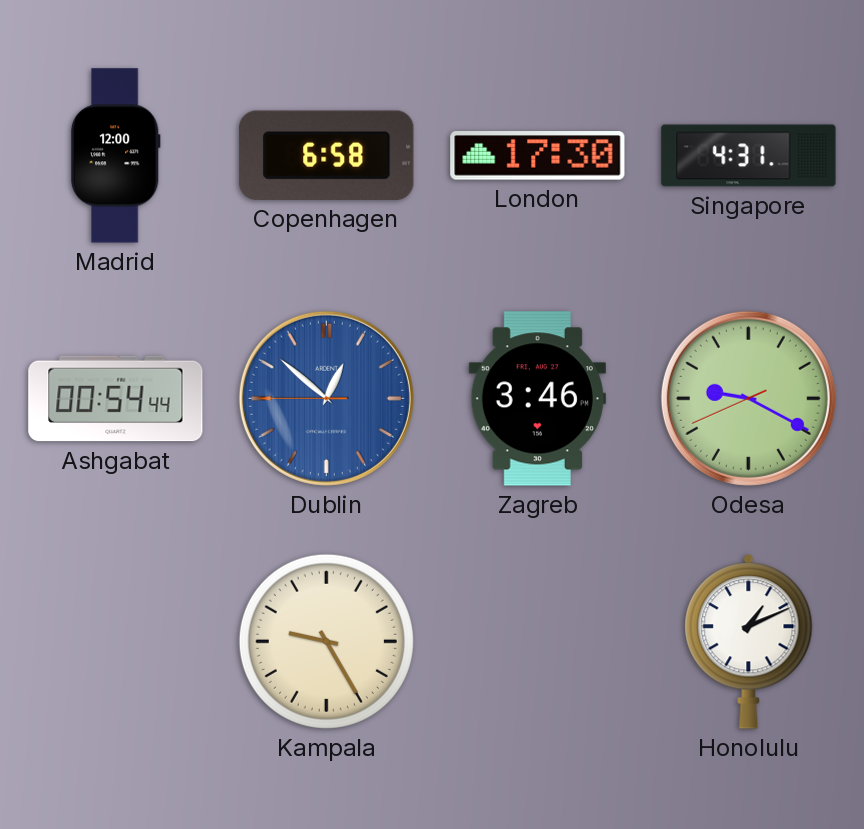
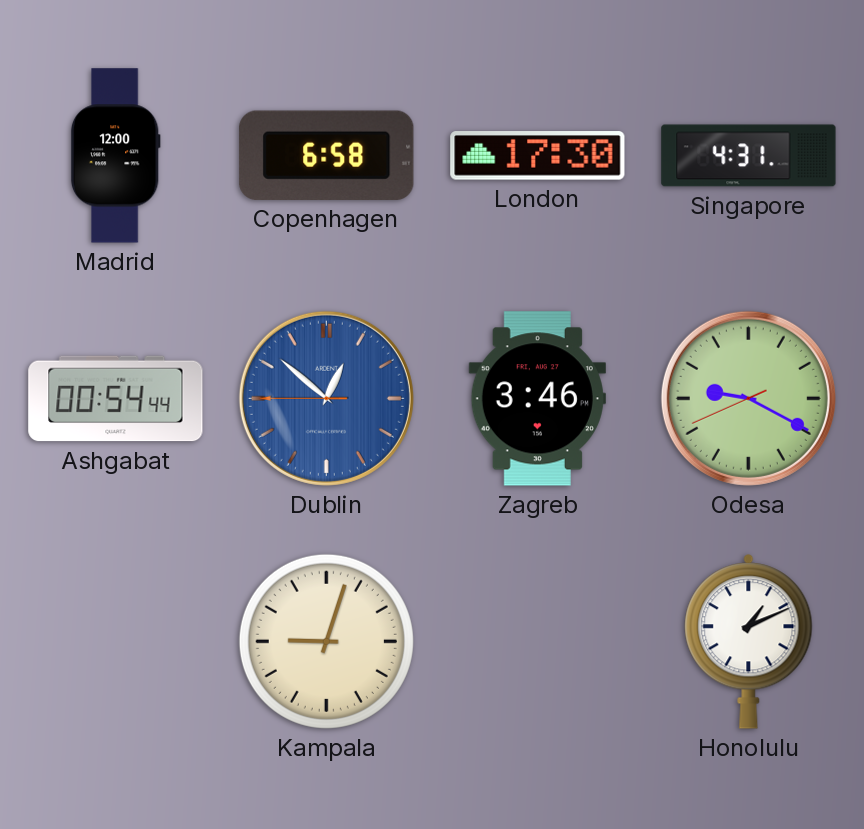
Kampala: 9:25 -> 9:03 (326, 641)
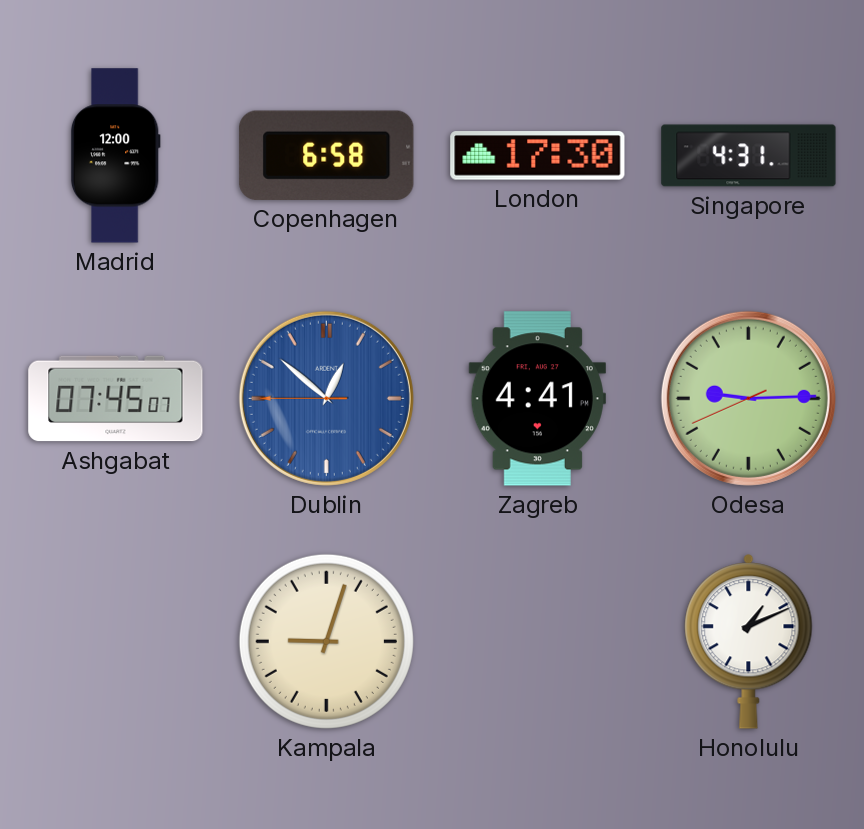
Ashgabat: 00:54 -> 07:45 (116, 399)
Zagreb: 3:46 -> 4:41 (537, 399)
Odesa: 9:19 -> 9:14 (748, 398)
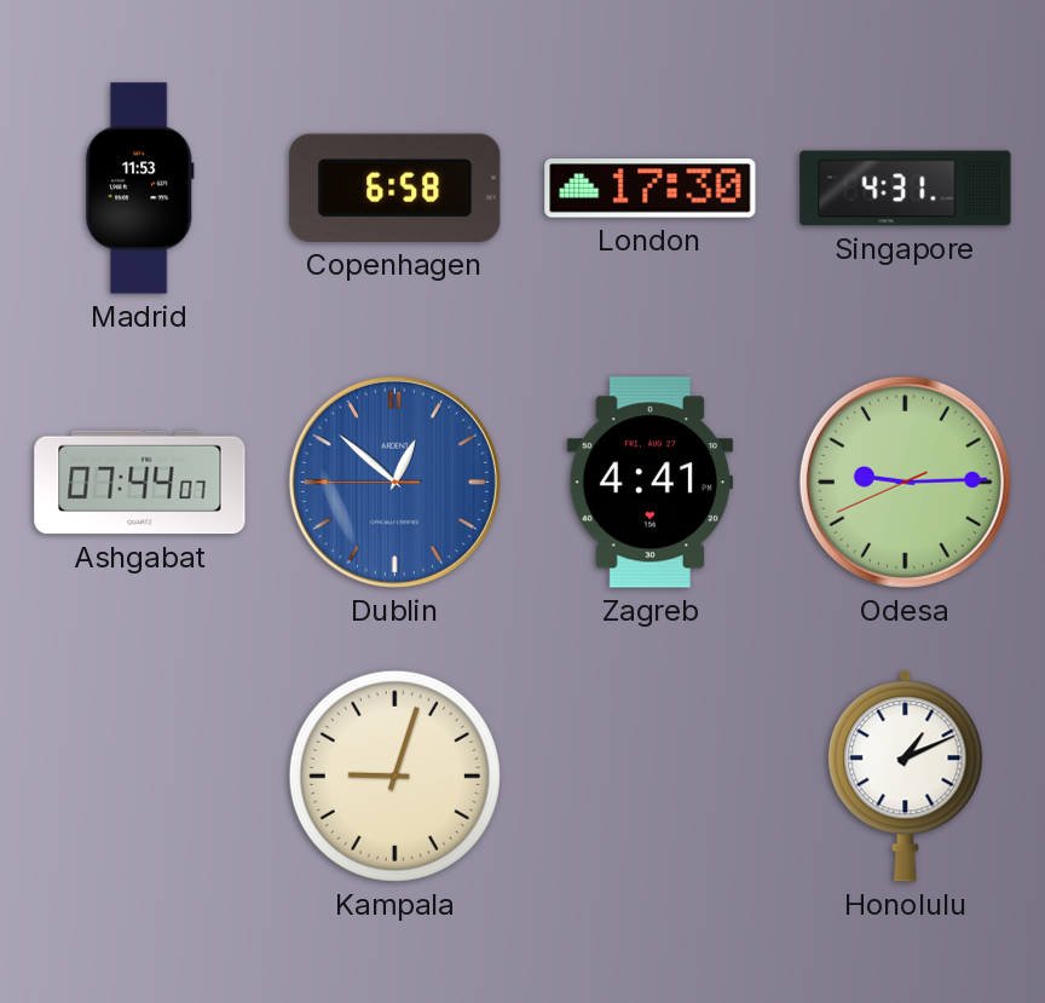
Madrid: 12:00 -> 11:53 (139, 189)
Ashgabat: 07:45 -> 07:44 (140, 483)
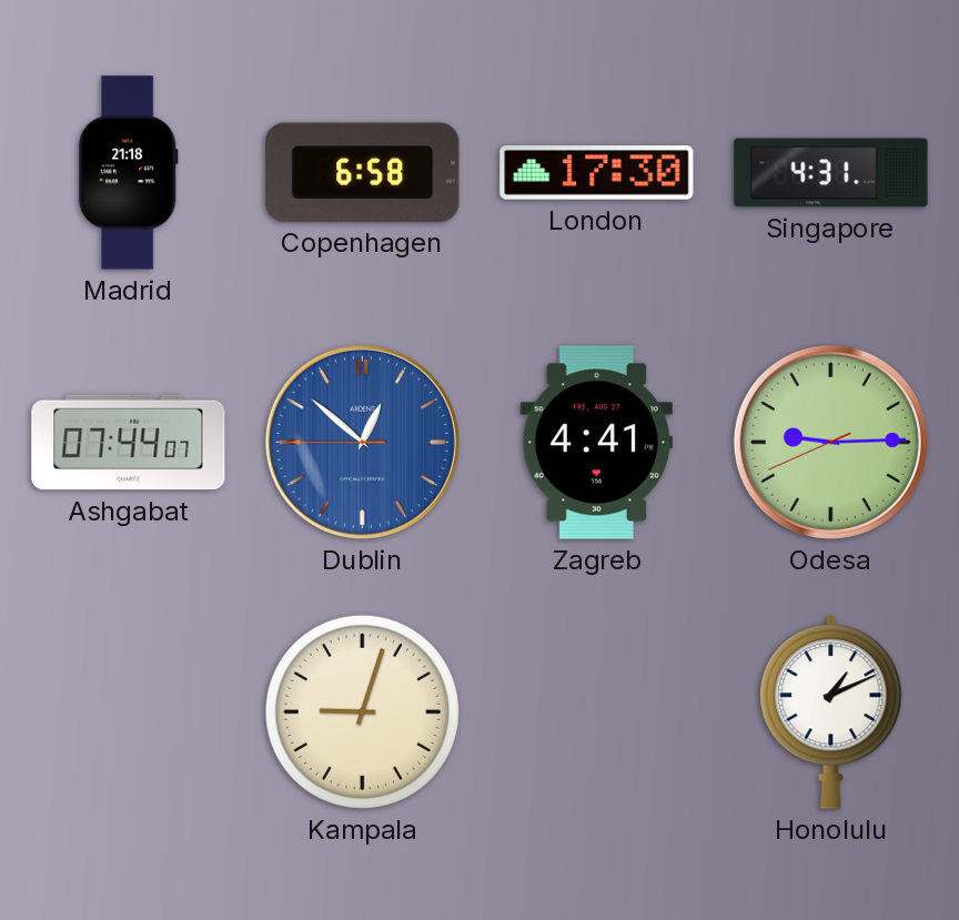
Madrid: 11:53 -> 21:18 (128, 173)
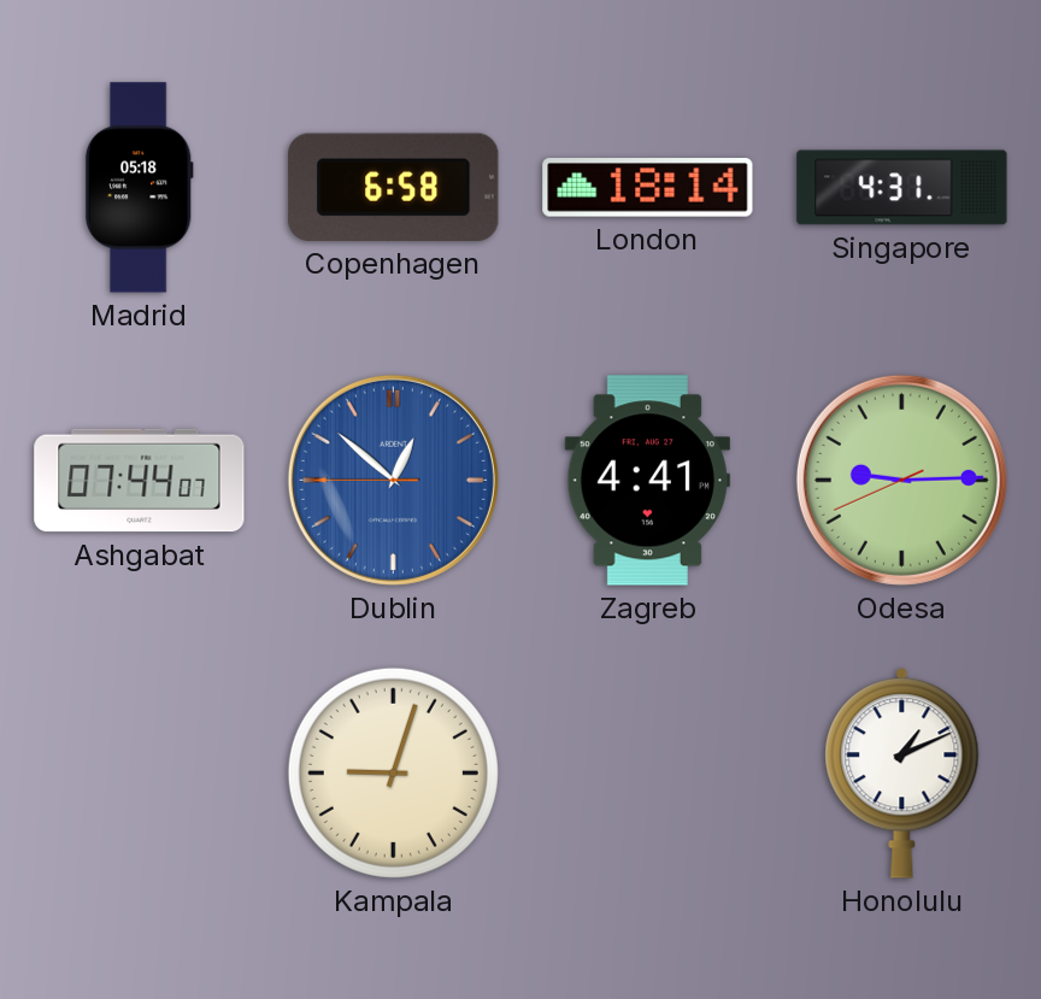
Madrid: 21:18 -> 05:18 (139, 188)
London: 17:30 -> 18:14 (648, 188)
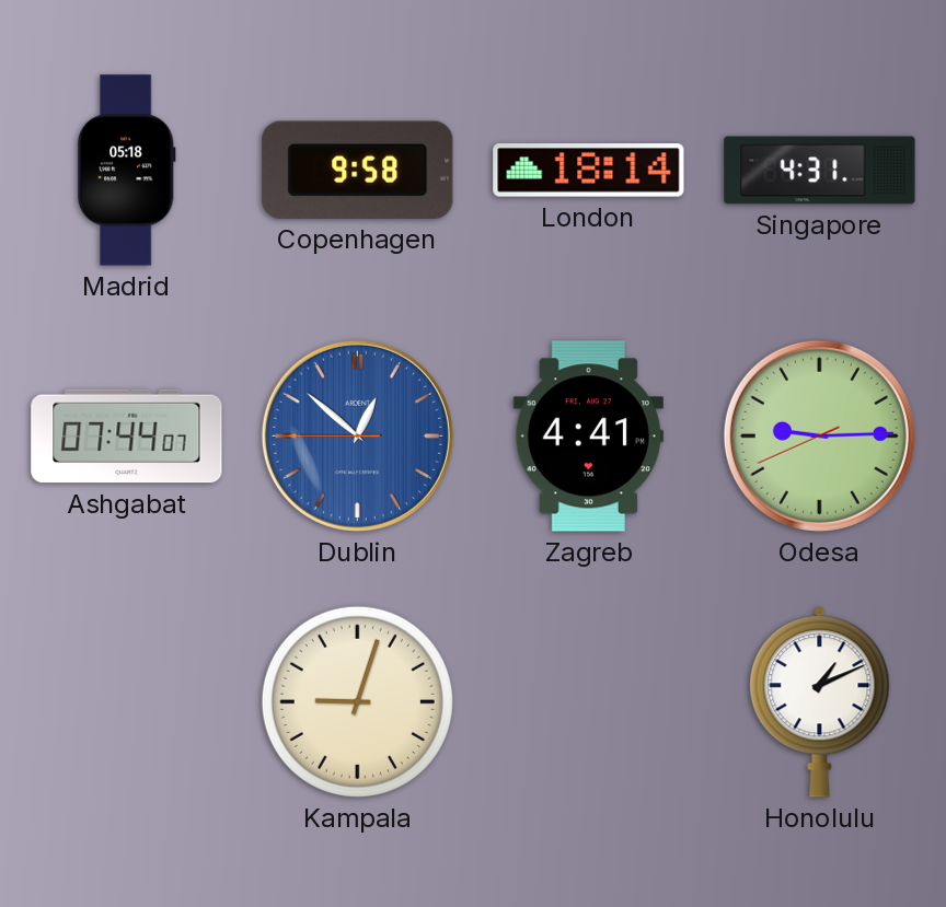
Copenhagen: 6:58 -> 9:58 (358, 170)
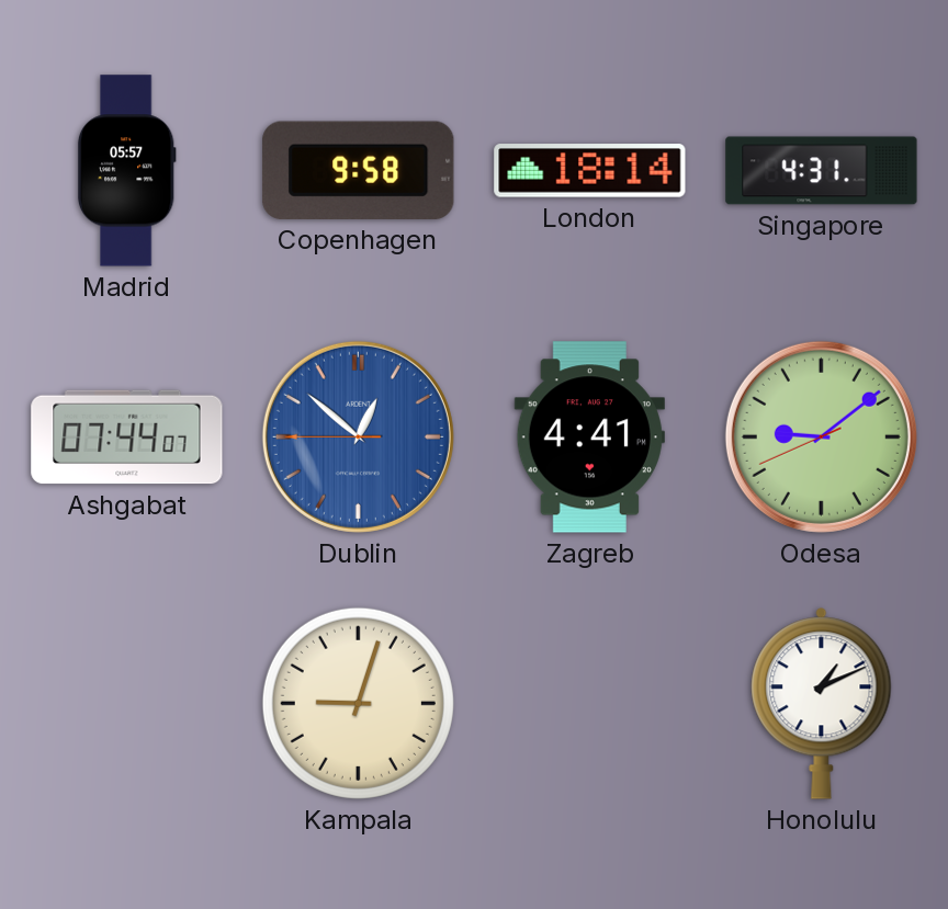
Madrid: 05:18 -> 05:57 (126, 171)
Odesa: 9:14 -> 9:08 (821, 436)
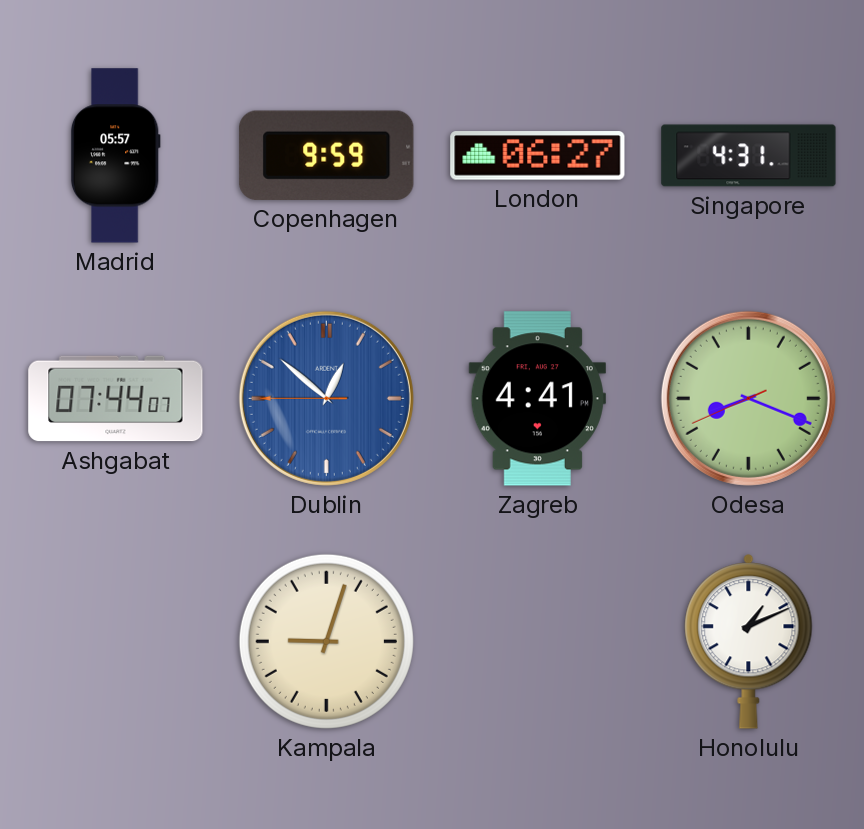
Copenhagen: 9:58 -> 9:59 (327, 155)
London: 18:14 -> 06:27 (538, 156)
Odesa: 9:08 -> 8:18 (748, 398)
